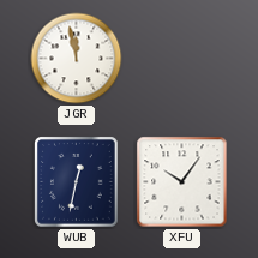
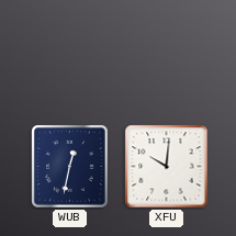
JGR: 11:58 -> none (77, 59)
XFU: 10:06 -> 10:01 (167, 167)
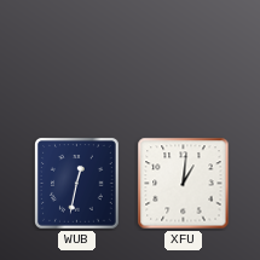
XFU: 10:01 -> 1:01 (184, 184)
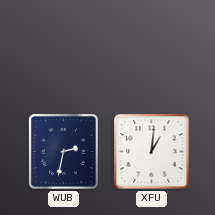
WUB: 12:32 -> 2:32 (64, 152)
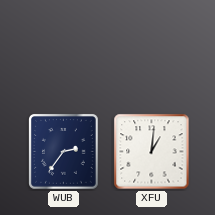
WUB: 2:32 -> 2:36 (64, 152)
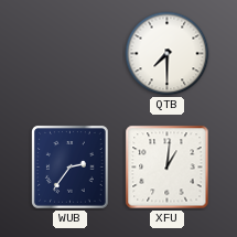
QTB: none -> 7:30 (168, 54)
